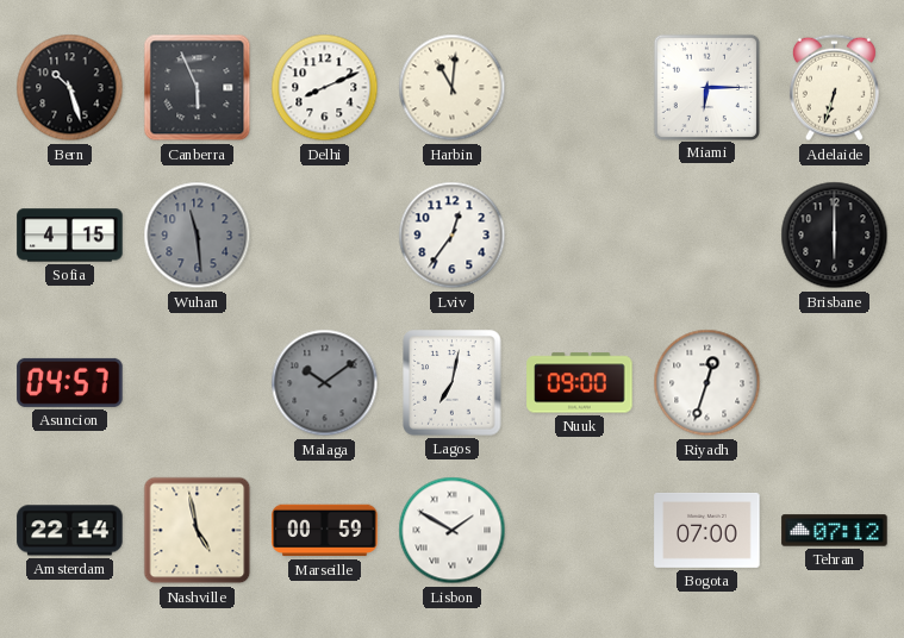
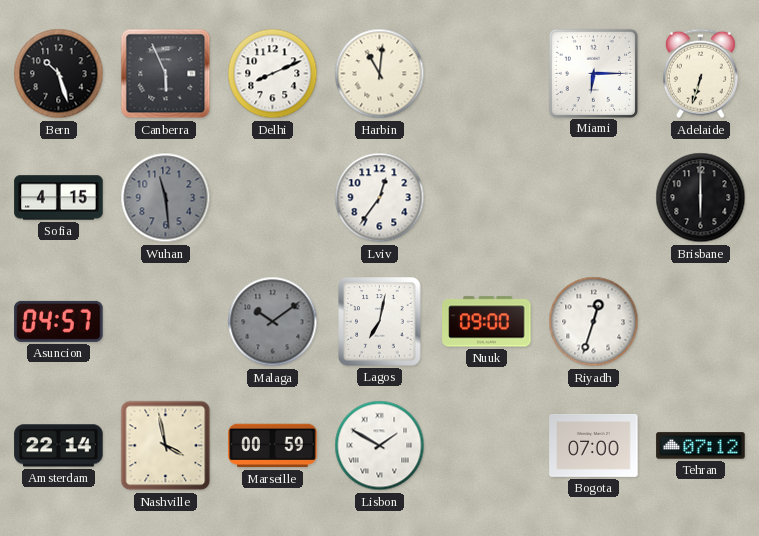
Nashville: 4:58 -> 3:58 (166, 446)
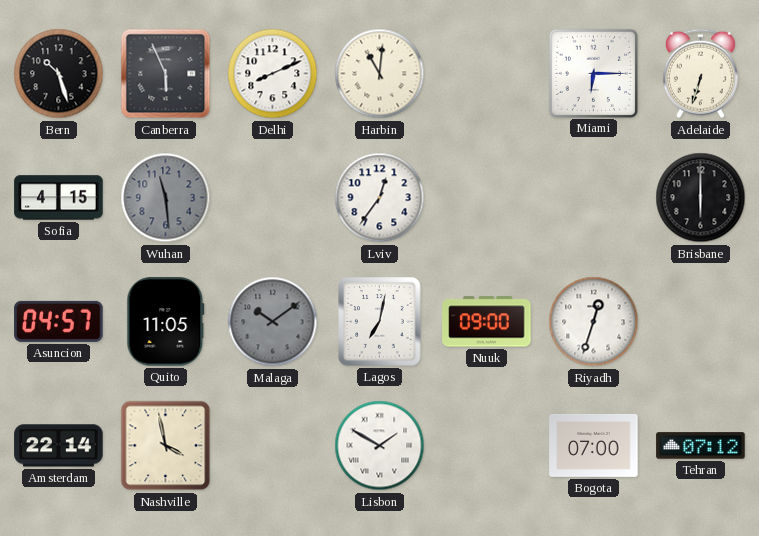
Quito: none -> 11:05 (166, 322)
Marseille: 00:59 -> none (273, 446)
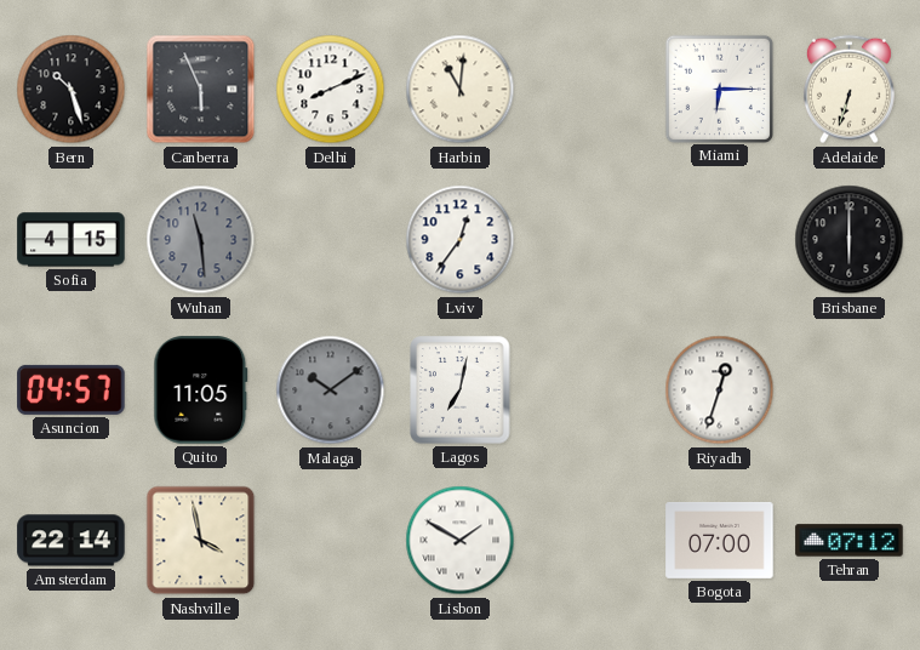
Nuuk: 09:00 -> none (487, 322)
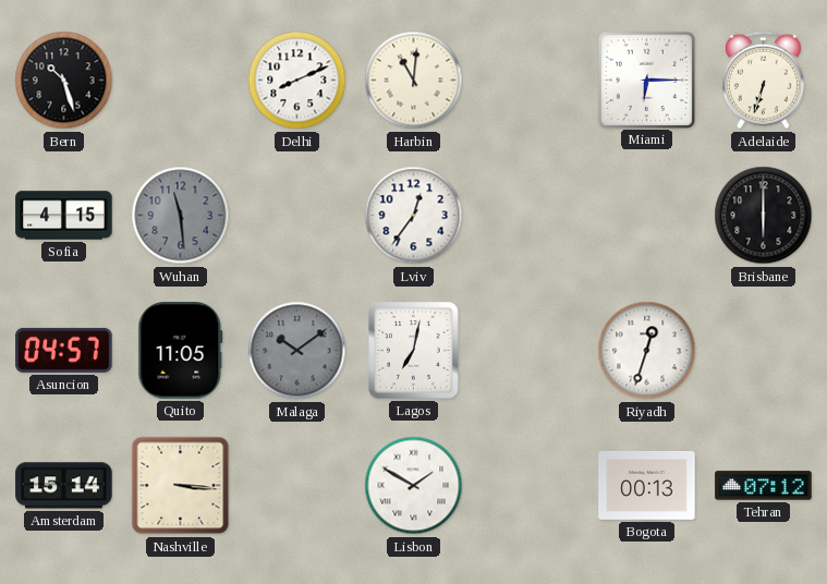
Canberra: 5:56 -> none (201, 90)
Amsterdam: 22:14 -> 15:14 (64, 486)
Nashville: 3:58 -> 3:16 (181, 486)
Bogota: 07:00 -> 00:13 (647, 485)
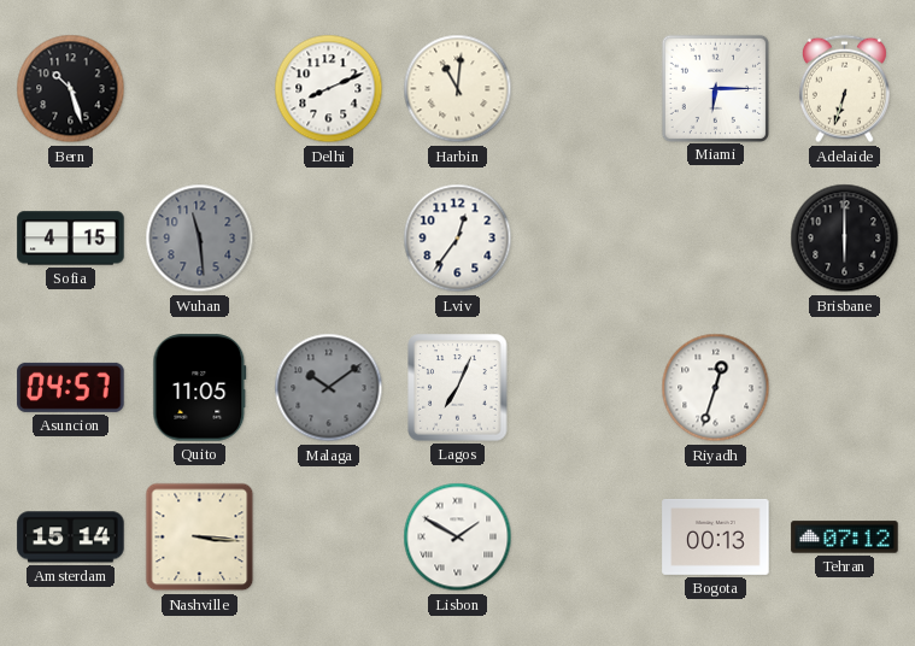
Lagos: 7:02 -> 7:04 (458, 388)
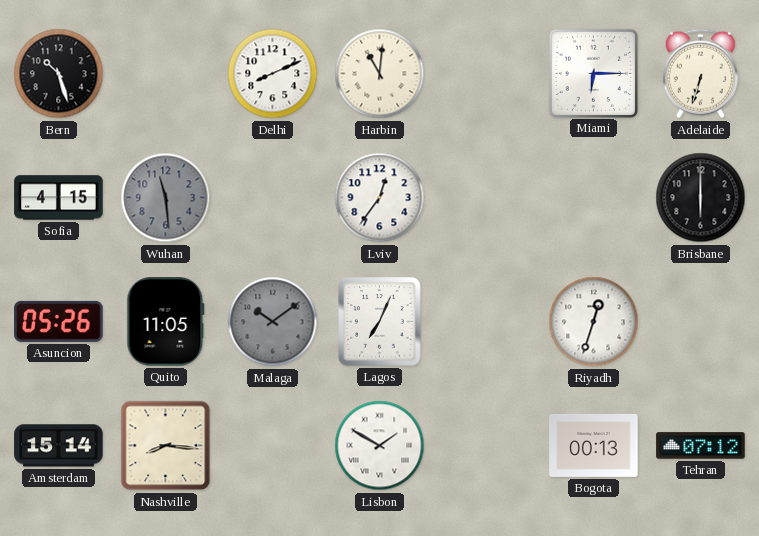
Asuncion: 04:57 -> 05:26 (59, 321)
Nashville: 3:16 -> 8:16 (166, 446)
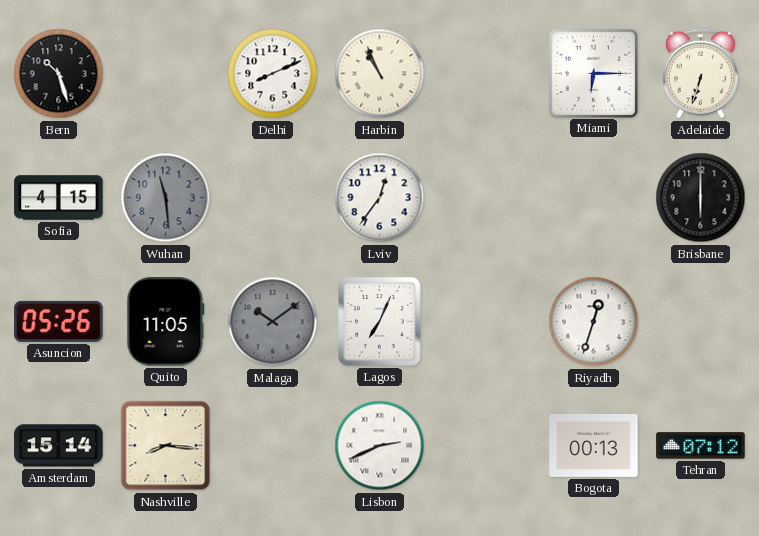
Harbin: 11:01 -> 10:56 (380, 74)
Lisbon: 1:50 -> 2:41 (380, 446)
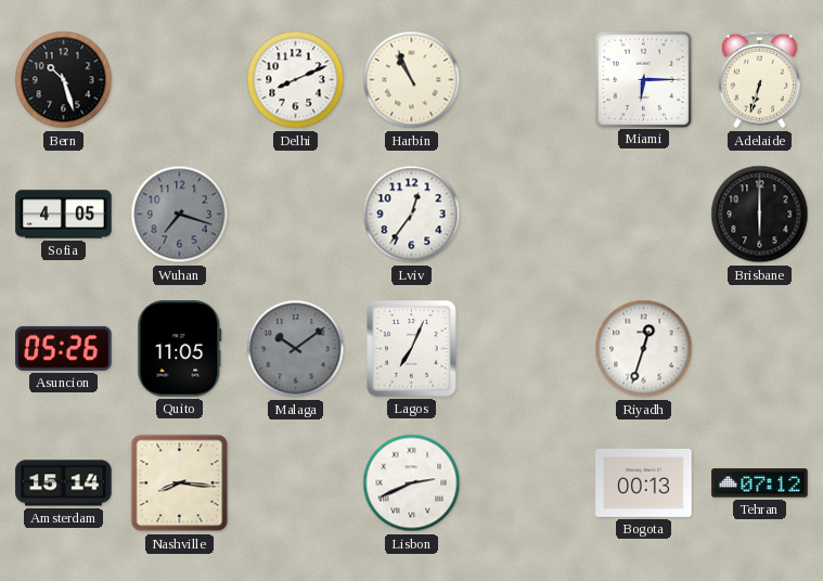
Sofia: 4:15 -> 4:05 (64, 215)
Wuhan: 11:29 -> 7:18 (180, 215)
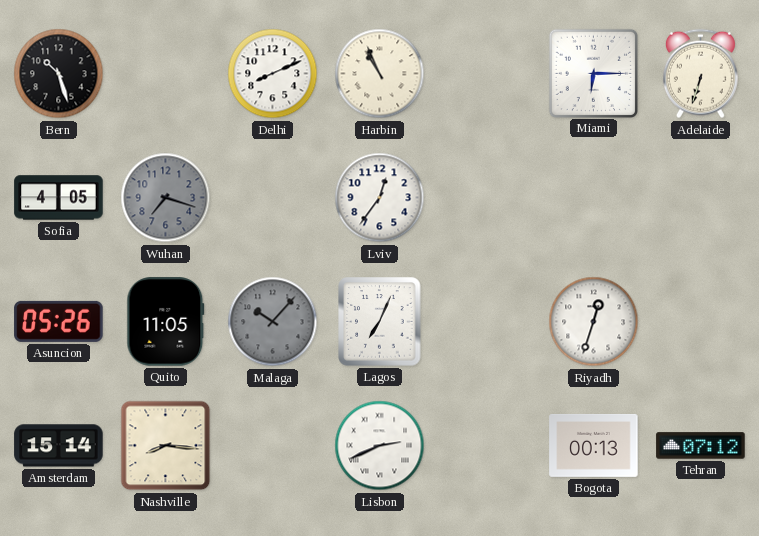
Brisbane: 6:00 -> none (760, 215)
Malaga: 10:09 -> 10:07 (273, 322)
